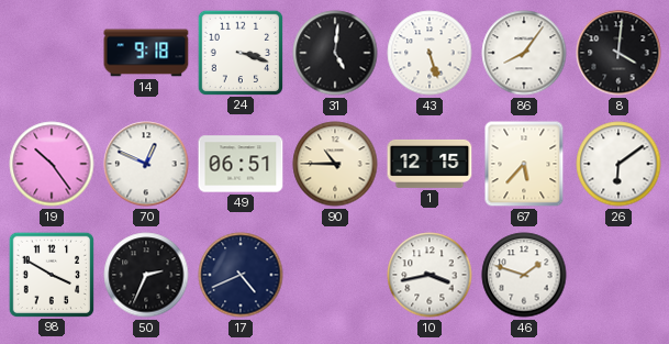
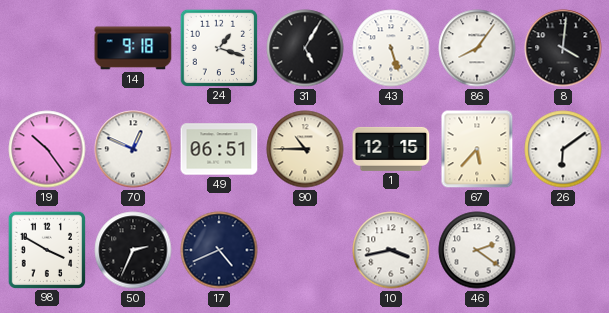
24: 3:18 -> 1:18 (218, 47)
31: 5:01 -> 5:05 (305, 48)
46: 1:48 -> 2:21 (477, 250)
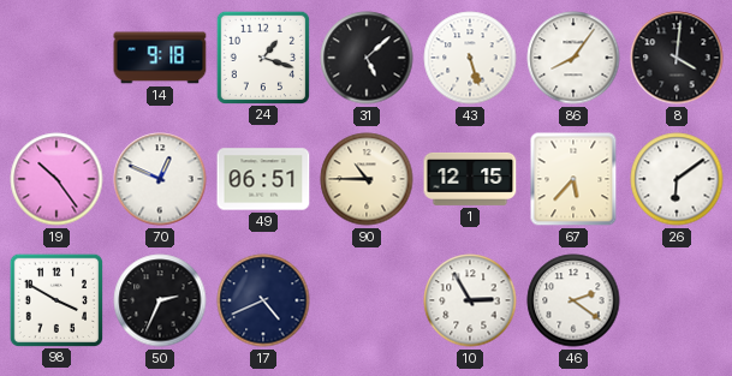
31: 5:05 -> 5:08 (367, 58)
10: 3:43 -> 2:55 (470, 300)
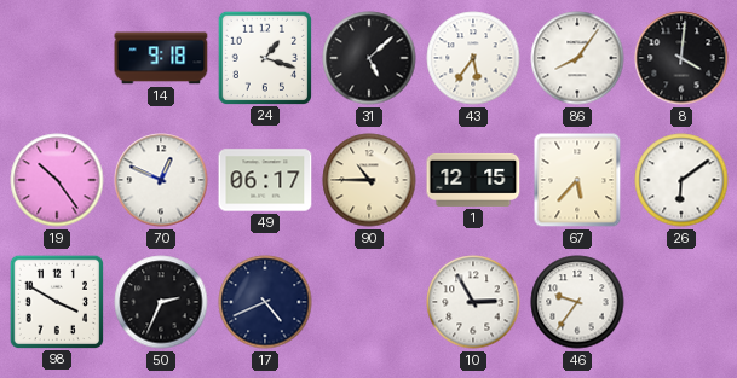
43: 5:27 -> 5:36 (473, 58)
49: 06:51 -> 06:17 (265, 180)
46: 2:21 -> 9:36 (577, 302)
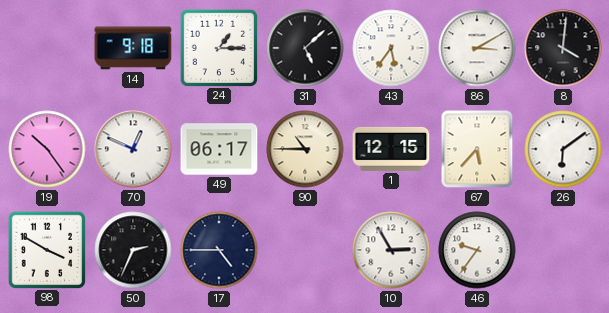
24: 1:18 -> 1:15 (218, 47)
86: 8:06 -> 3:10 (477, 48)
17: 4:41 -> 4:45 (219, 250)
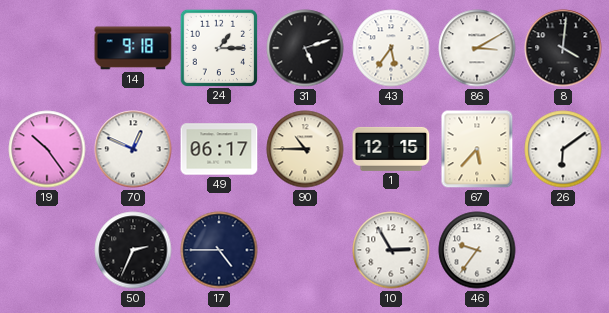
31: 5:08 -> 5:12 (305, 48)
98: 3:50 -> none (46, 249)
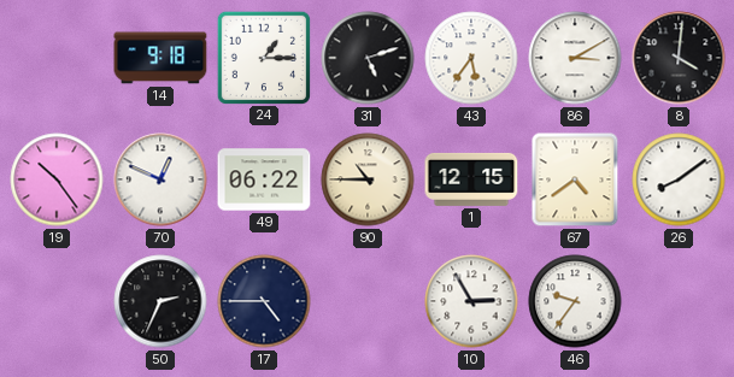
49: 06:17 -> 06:22 (264, 179)
67: 5:37 -> 4:39 (575, 179)
26: 6:09 -> 8:09 (679, 179)
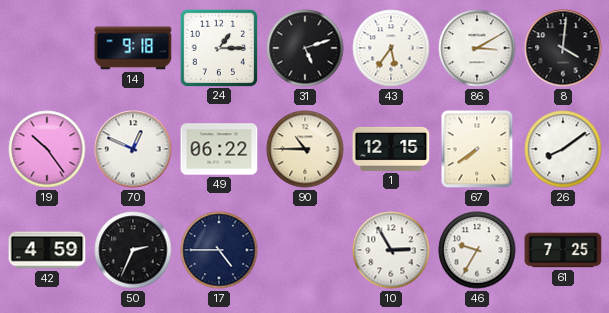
67: 4:39 -> 7:39 (477, 149)
42: none -> 4:59 (47, 250)
46: 9:36 -> 9:35 (477, 250)
61: none -> 7:25 (563, 250)
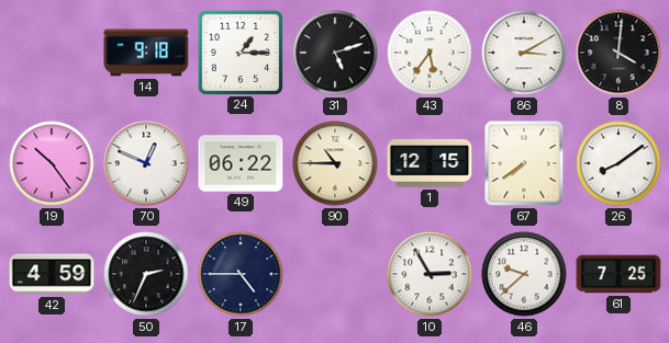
46: 9:35 -> 9:38 (524, 274)
